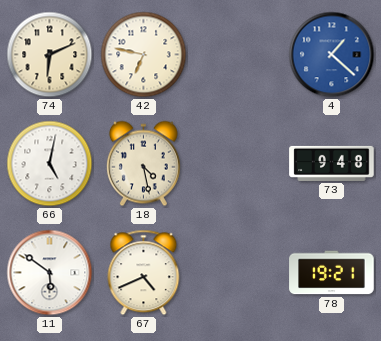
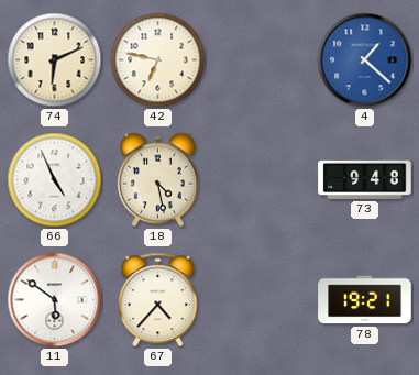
66: 5:02 -> 4:56 (55, 180)
67: 4:41 -> 4:37 (158, 300)
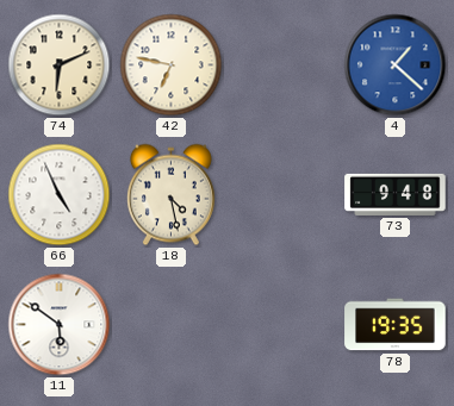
67: 4:37 -> none (158, 300)
78: 19:21 -> 19:35 (396, 325)
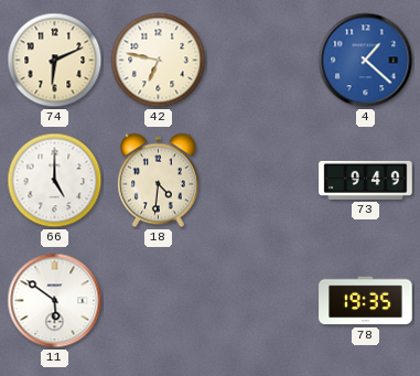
66: 4:56 -> 5:00 (55, 181)
18: 4:28 -> 4:31 (158, 181)
73: 9:48 -> 9:49 (366, 180)
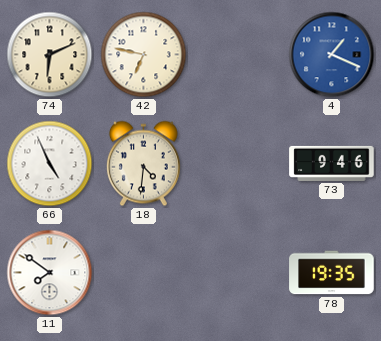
4: 1:22 -> 1:19 (332, 55)
66: 5:00 -> 4:56 (50, 164)
73: 9:49 -> 9:46 (332, 163)
11: 5:51 -> 7:51 (50, 273)
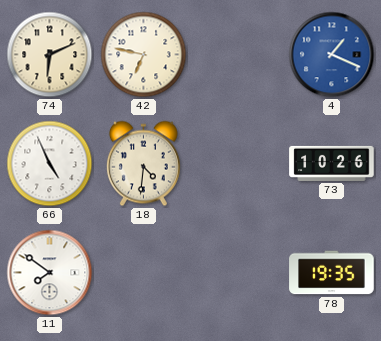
73: 9:46 -> 10:26 (332, 163)
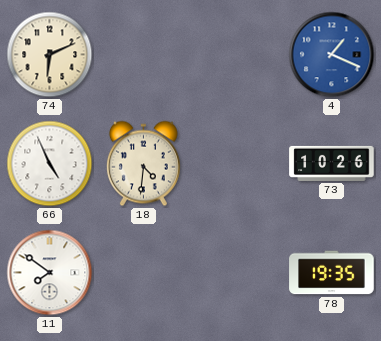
42: 6:47 -> none (144, 55)
